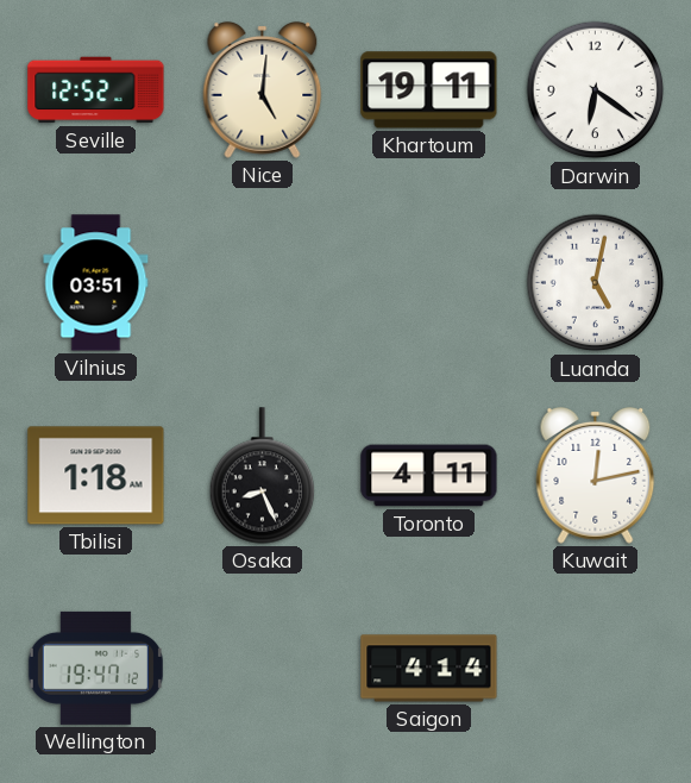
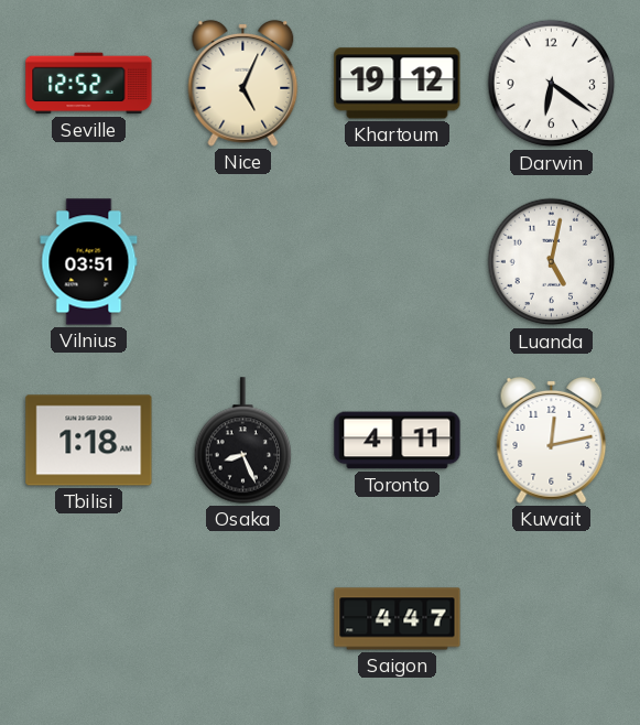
Nice: 5:01 -> 5:04 (243, 83)
Khartoum: 19:11 -> 19:12 (398, 84)
Wellington: 19:47 -> none (95, 668)
Saigon: 4:14 -> 4:47 (398, 619)
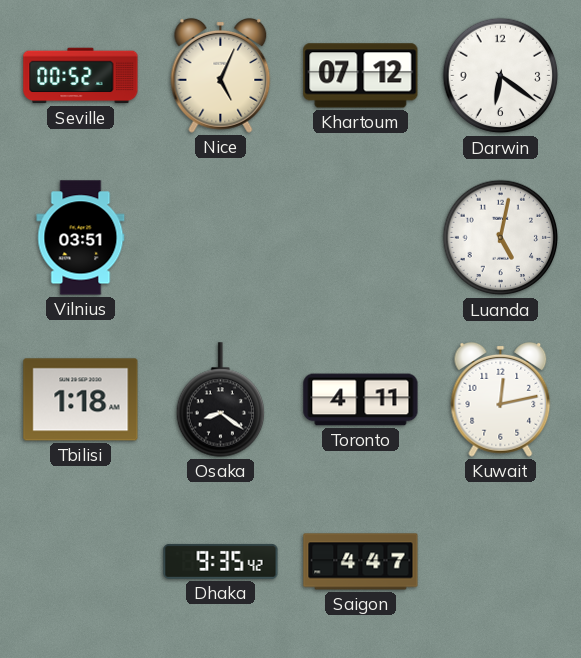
Seville: 12:52 -> 00:52 (81, 76)
Khartoum: 19:12 -> 07:12 (361, 76)
Osaka: 8:26 -> 8:21 (221, 400)
Dhaka: none -> 9:35 (221, 561)
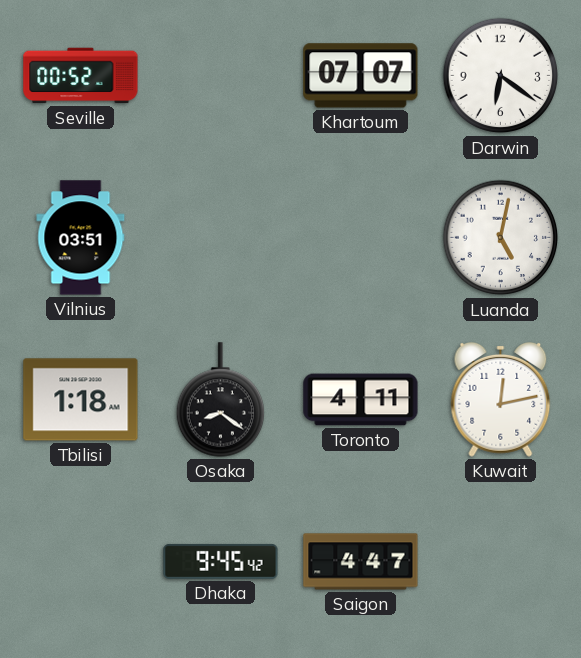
Nice: 5:04 -> none (221, 75)
Khartoum: 07:12 -> 07:07 (361, 76)
Dhaka: 9:35 -> 9:45 (221, 561)
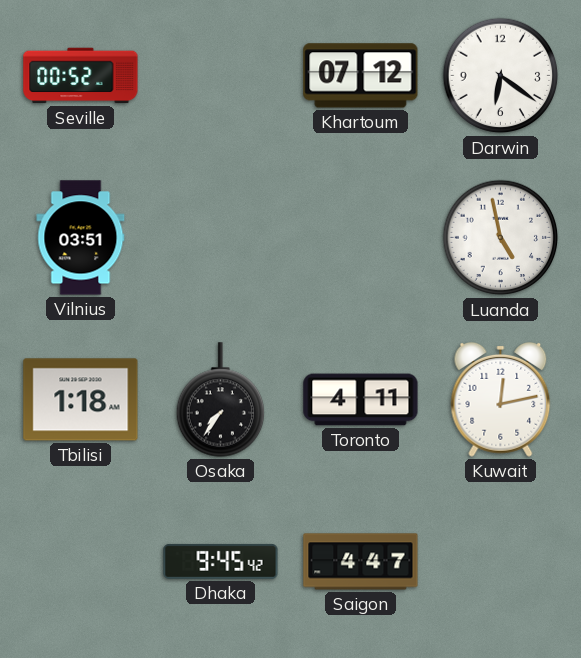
Khartoum: 07:07 -> 07:12 (361, 76)
Luanda: 5:02 -> 4:58 (501, 238)
Osaka: 8:21 -> 7:36 (221, 400)
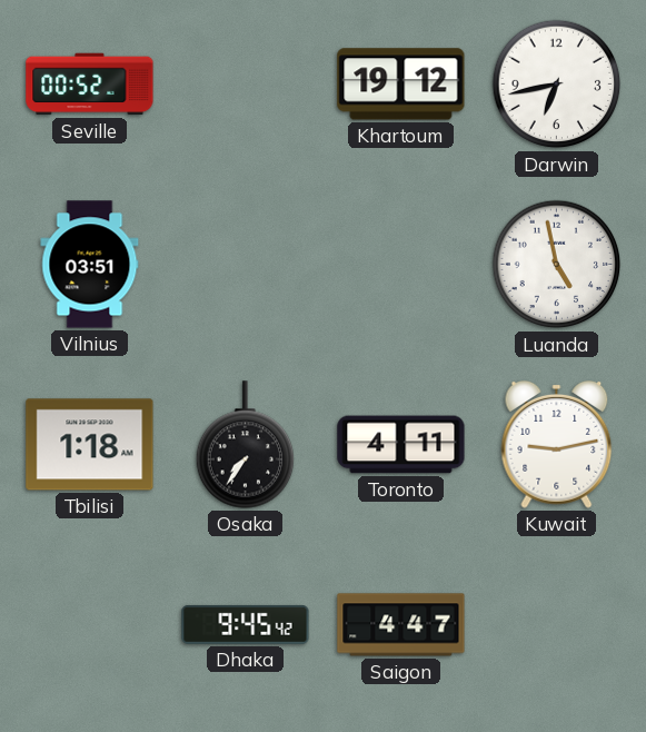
Khartoum: 07:12 -> 19:12 (401, 85)
Darwin: 6:21 -> 6:43 (557, 85)
Kuwait: 12:13 -> 9:13 (557, 444)
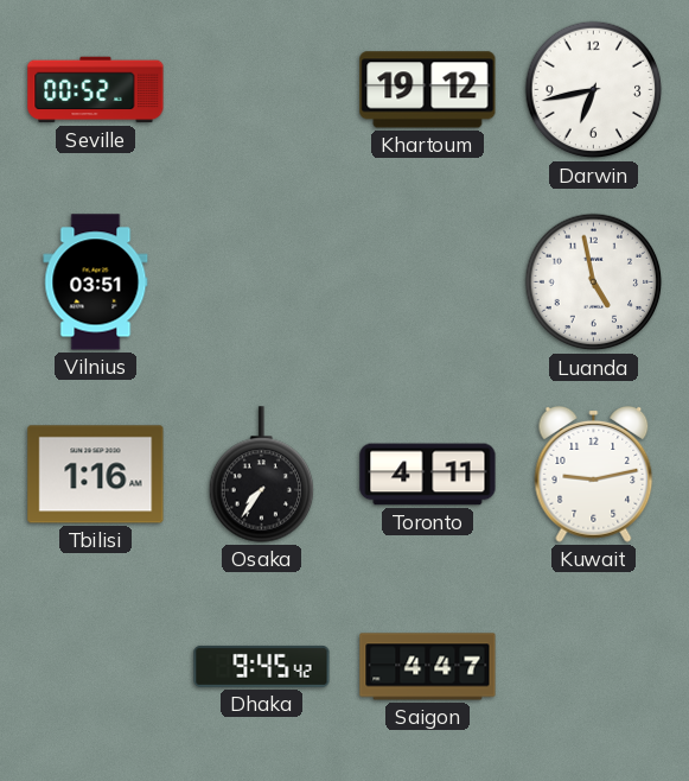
Tbilisi: 1:18 -> 1:16 (96, 475)
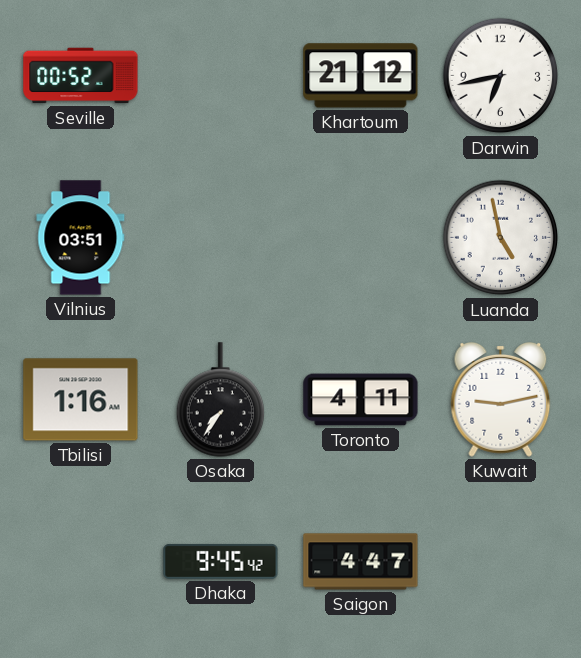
Khartoum: 19:12 -> 21:12 (361, 76)
